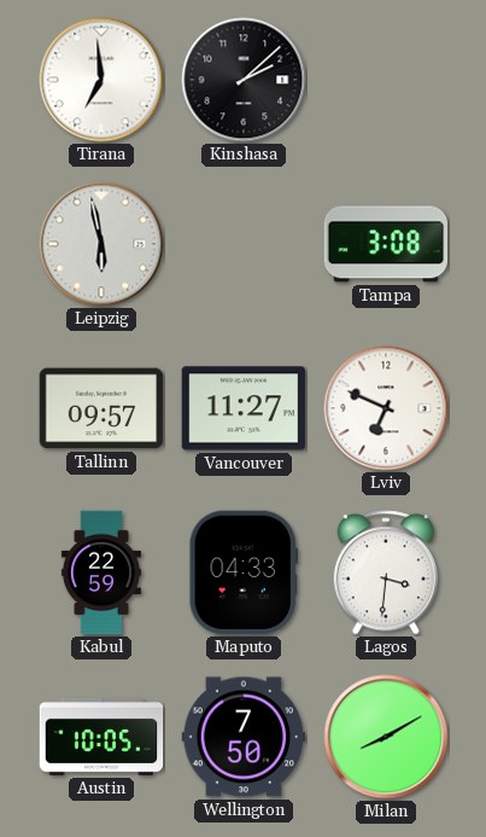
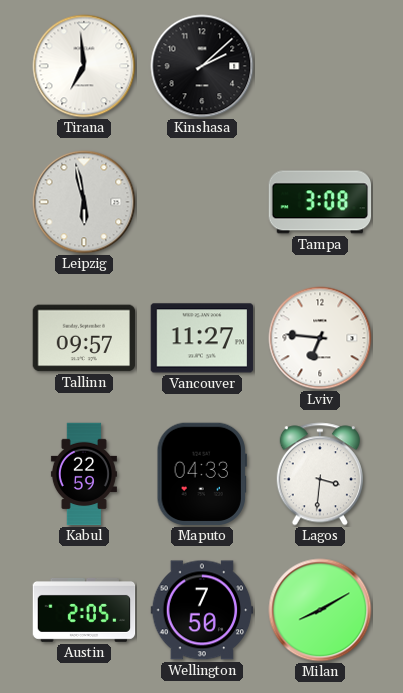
Lviv: 6:49 -> 6:46 (320, 338)
Austin: 10:05 -> 2:05 (84, 610)
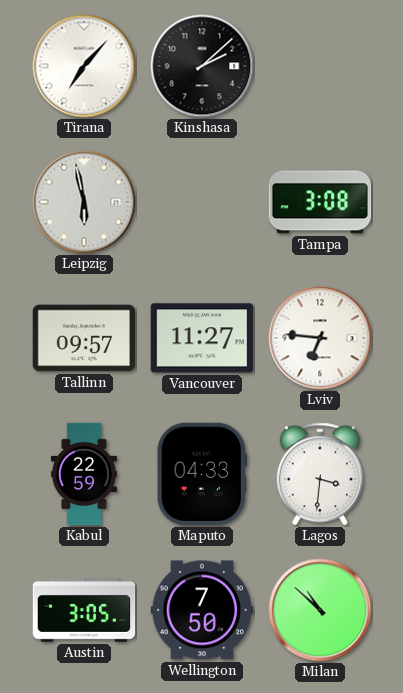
Tirana: 6:59 -> 7:07 (84, 66)
Austin: 2:05 -> 3:05 (84, 610)
Milan: 8:10 -> 10:52 (320, 610)
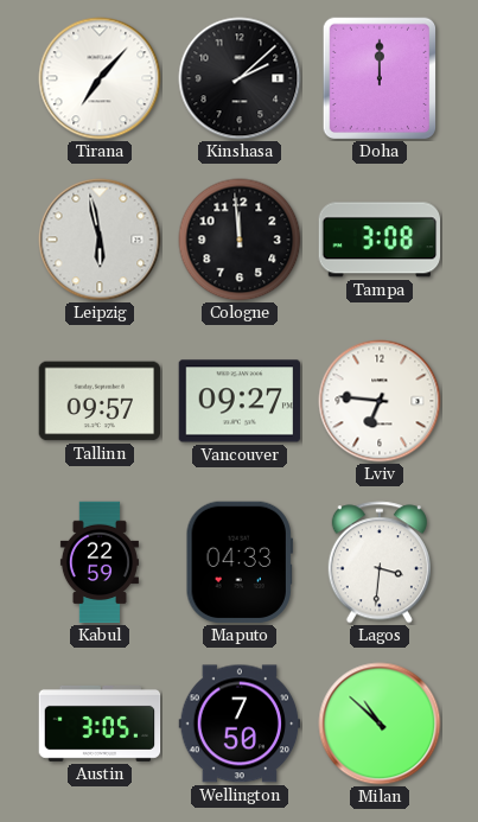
Doha: none -> 12:00 (380, 78)
Cologne: none -> 11:59 (240, 240)
Vancouver: 11:27 -> 09:27 (240, 401)
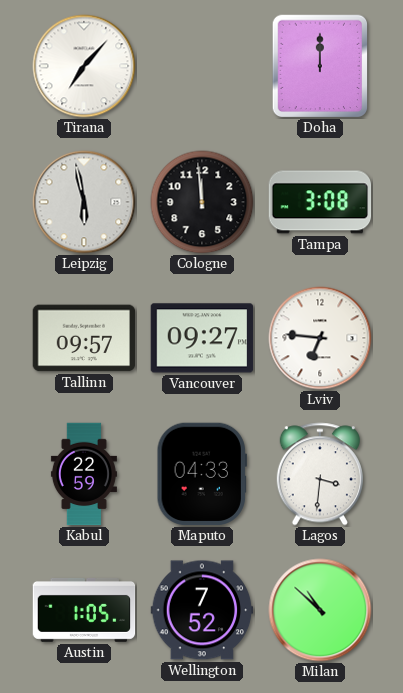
Kinshasa: 2:08 -> none (240, 78)
Austin: 3:05 -> 1:05 (84, 610)
Wellington: 7:50 -> 7:52 (202, 610)
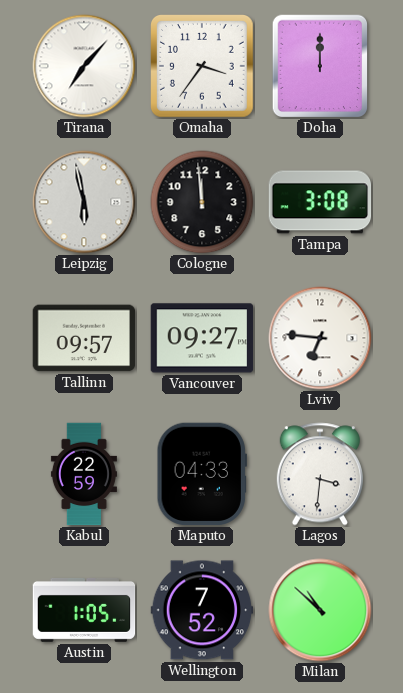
Omaha: none -> 3:36 (203, 67)
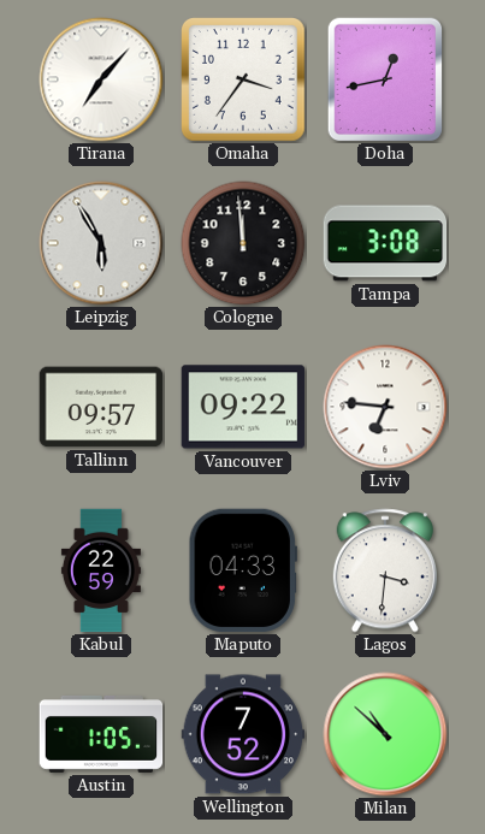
Doha: 12:00 -> 12:43 (385, 79)
Leipzig: 5:58 -> 5:55 (101, 243)
Vancouver: 09:27 -> 09:22 (243, 407)
